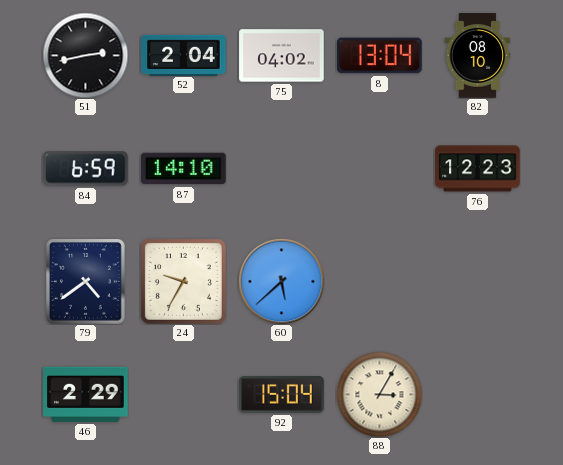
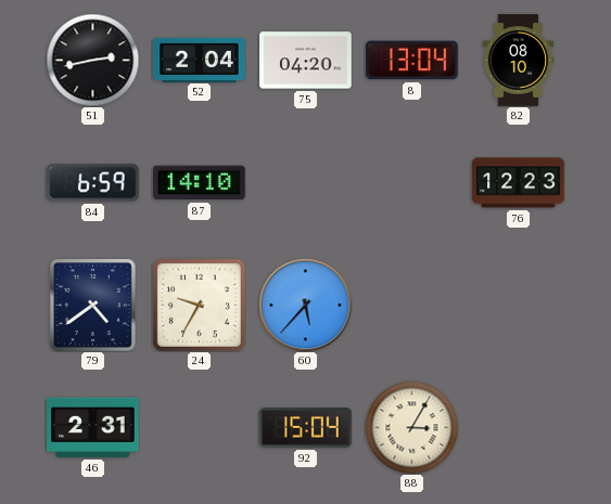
75: 04:02 -> 04:20 (306, 61)
60: 5:38 -> 5:37 (305, 305)
46: 2:29 -> 2:31 (93, 427)
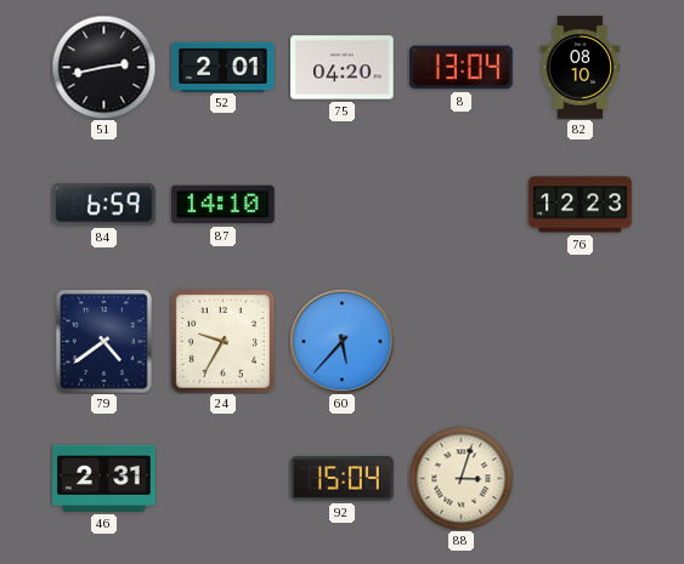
52: 2:04 -> 2:01 (224, 67)
88: 3:05 -> 3:03 (460, 478)
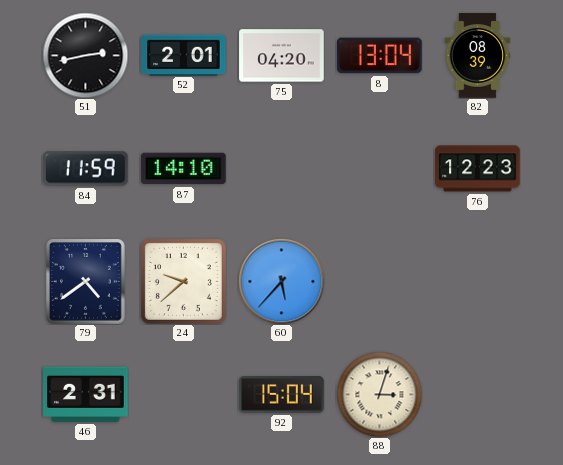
82: 08:10 -> 08:39 (478, 56)
84: 6:59 -> 11:59 (86, 169)
24: 9:35 -> 9:38 (183, 281)
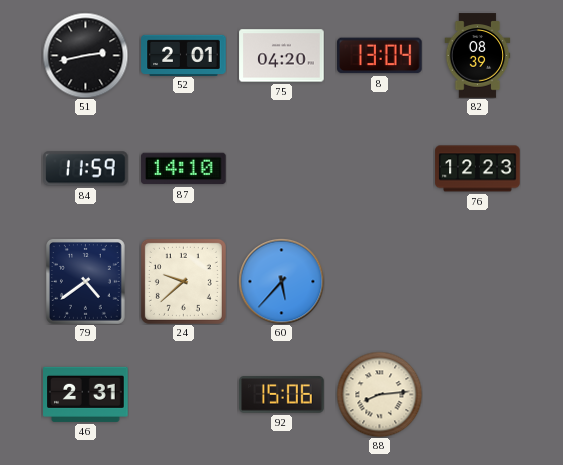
92: 15:04 -> 15:06 (282, 395)
88: 3:03 -> 8:14 (379, 394)
